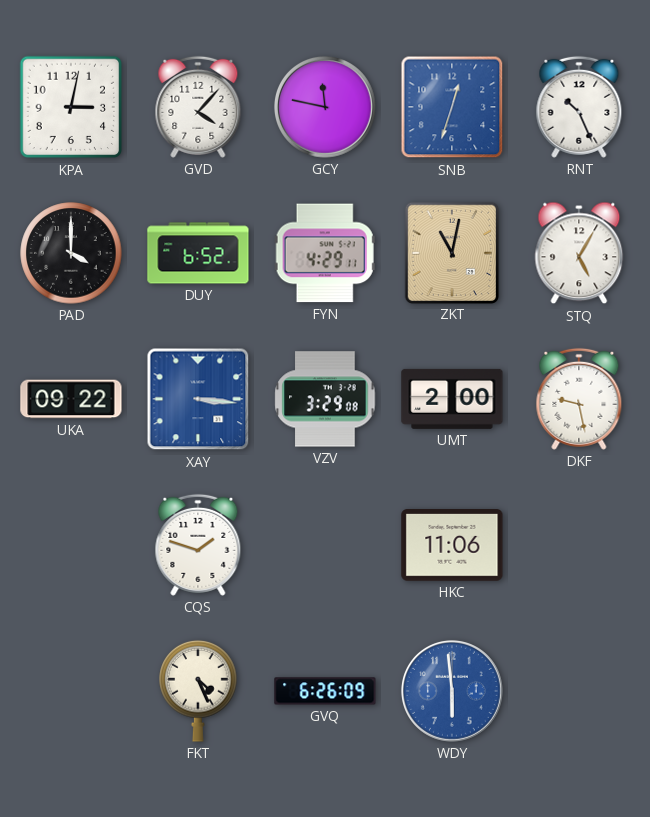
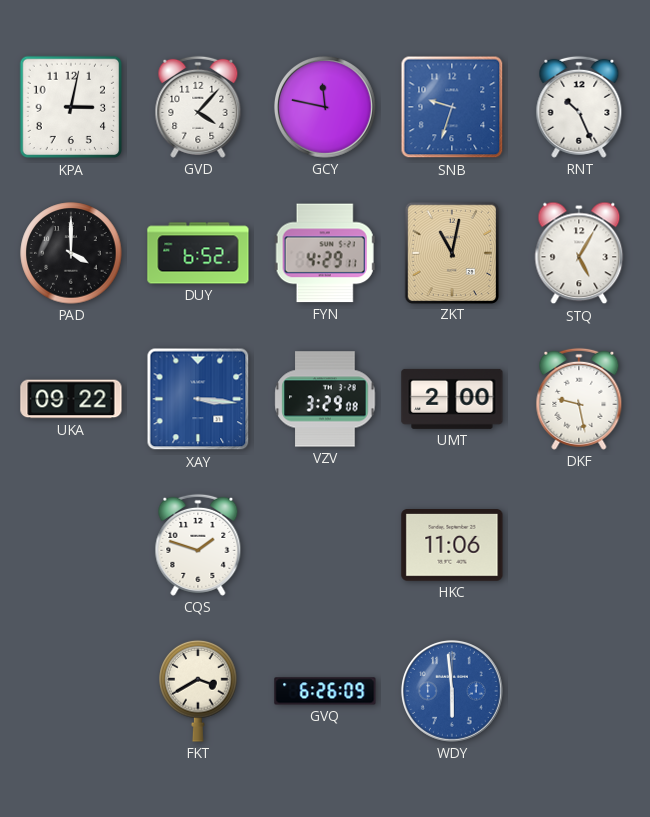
SNB: 12:33 -> 9:33 (452, 107)
FKT: 4:26 -> 3:40 (198, 691)
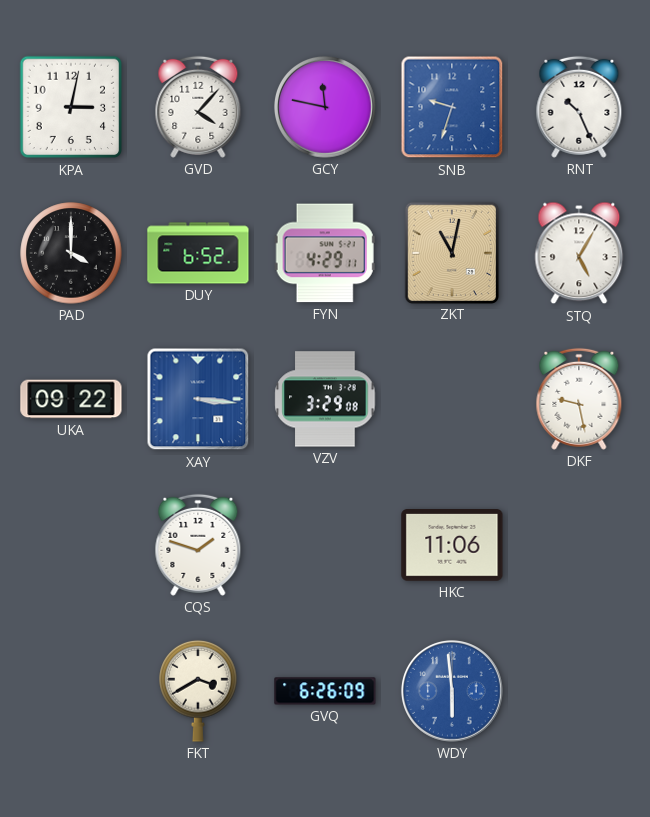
UMT: 2:00 -> none (452, 399)
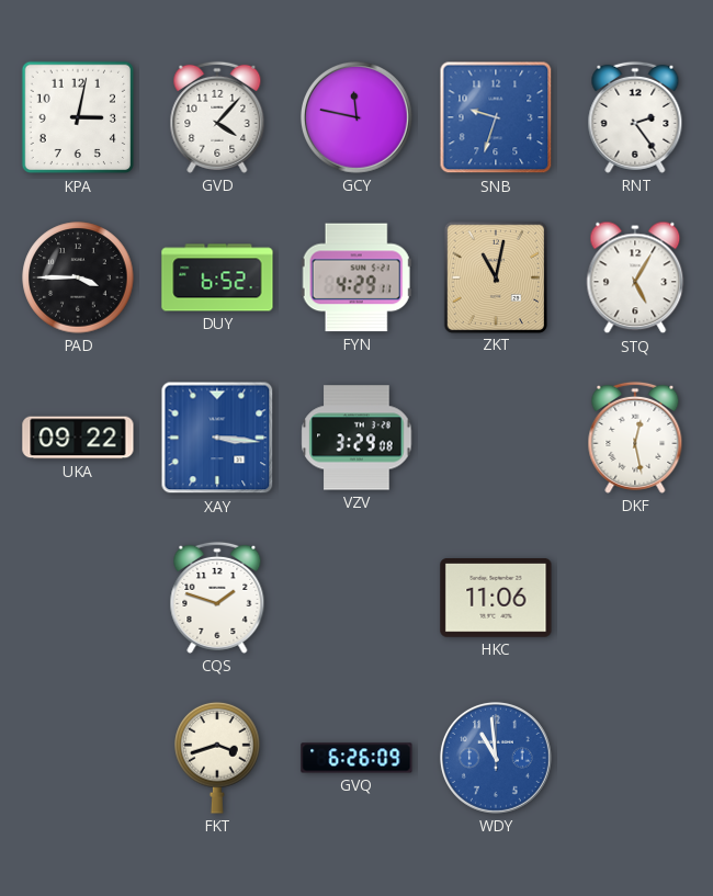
RNT: 10:26 -> 2:24 (635, 117)
PAD: 4:00 -> 3:45 (78, 277)
DKF: 9:28 -> 12:28 (635, 438)
FKT: 3:40 -> 3:42 (217, 758)
WDY: 5:59 -> 10:59 (496, 758)
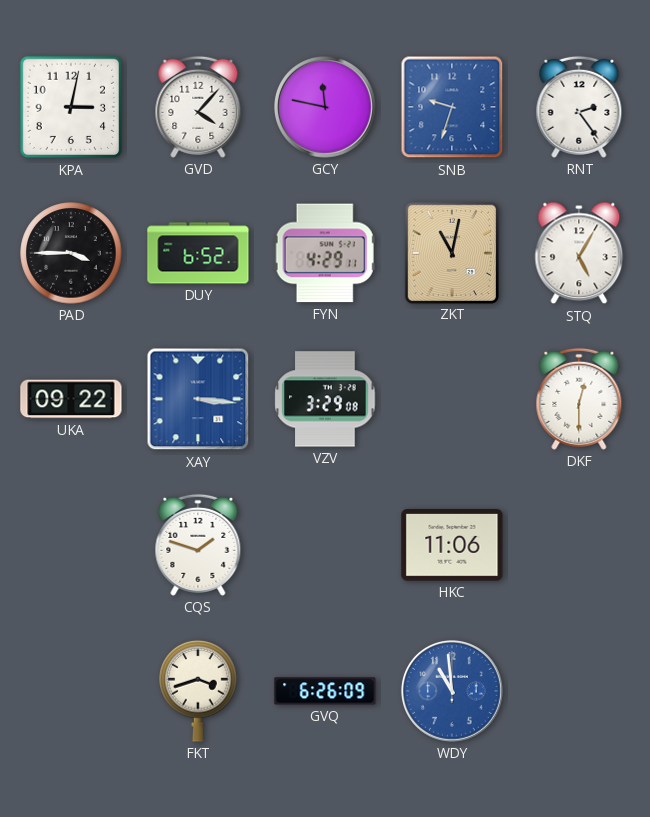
DKF: 12:28 -> 12:30 (579, 399)
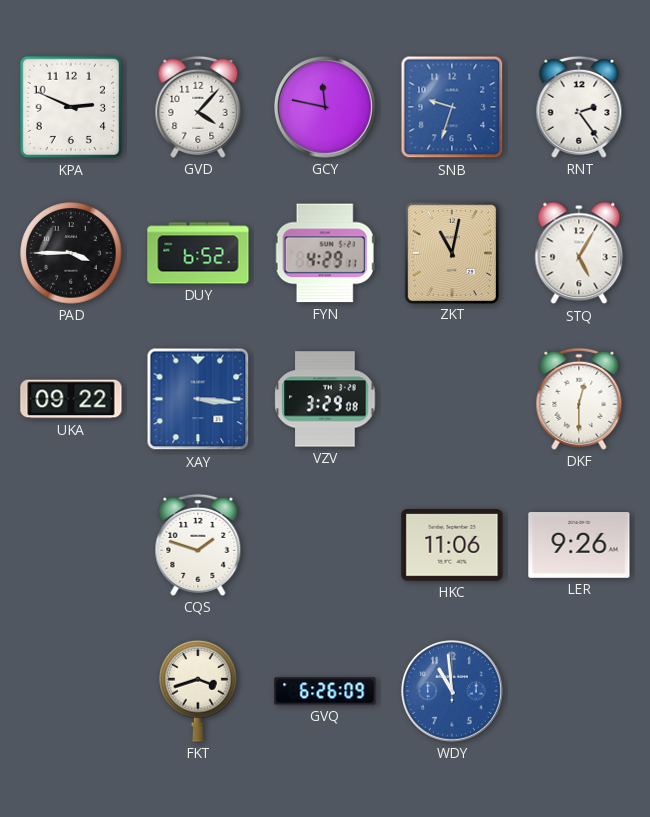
KPA: 3:02 -> 2:49 (71, 107)
LER: none -> 9:26 (579, 546)
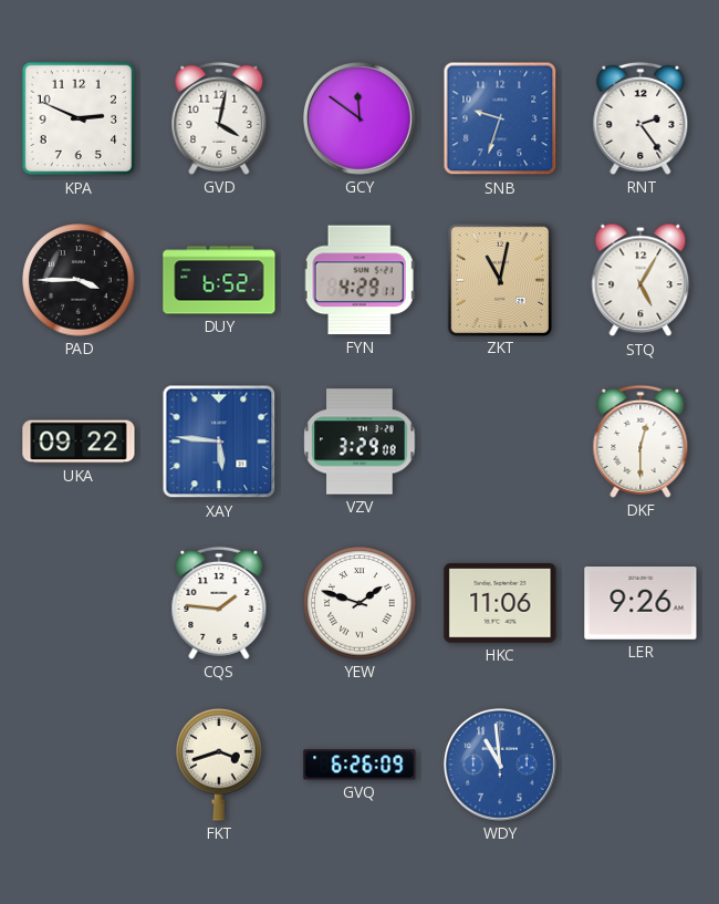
GVD: 4:07 -> 4:02 (219, 118)
GCY: 11:47 -> 11:51 (359, 118)
XAY: 3:16 -> 5:46 (219, 441)
CQS: 1:48 -> 1:46 (219, 603)
YEW: none -> 1:48 (359, 603)
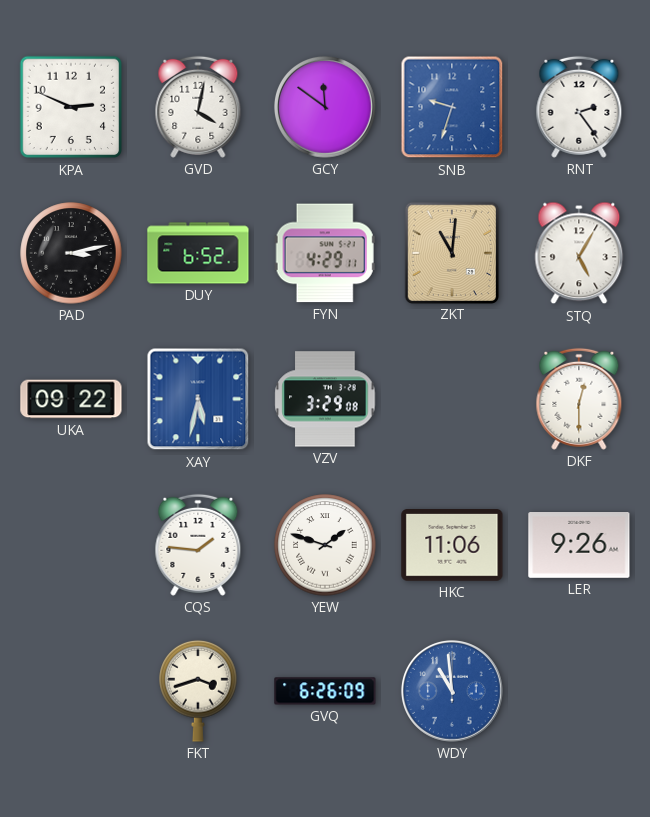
PAD: 3:45 -> 3:13 (71, 253)
ZKT: 11:02 -> 11:01 (451, 252)
XAY: 5:46 -> 5:32 (198, 399)
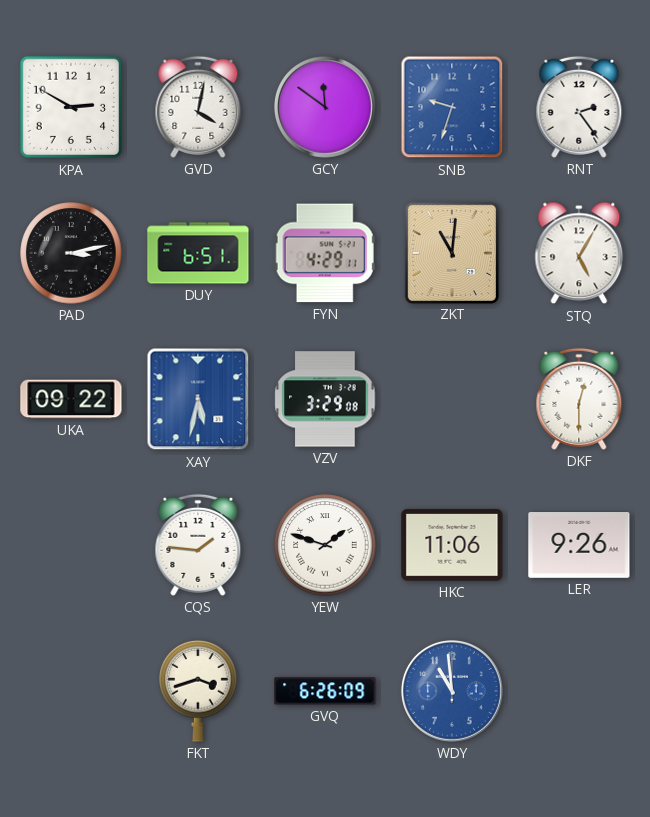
KPA: 2:49 -> 2:50 (71, 107)
DUY: 6:52 -> 6:51 (198, 253)
